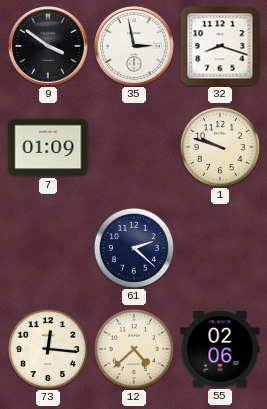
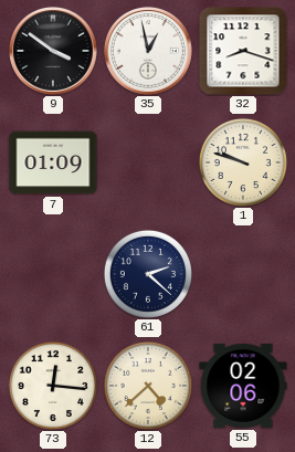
35: 2:58 -> 12:58 (149, 52)
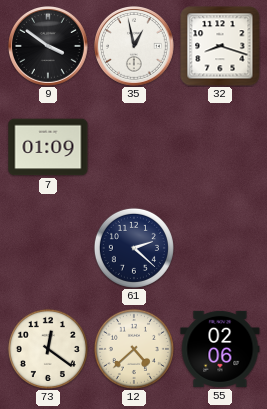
1: 9:48 -> none (243, 162)
73: 12:16 -> 12:21 (48, 349)
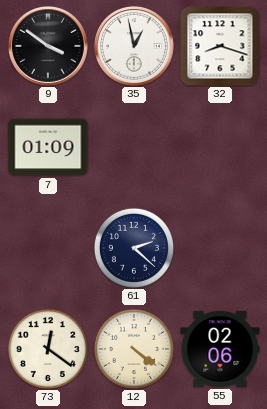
12: 4:38 -> 4:21 (134, 349)
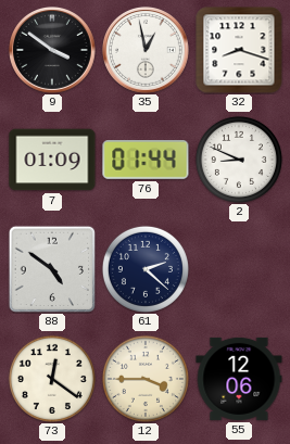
76: none -> 01:44 (146, 161)
2: none -> 8:49 (239, 160)
88: none -> 4:51 (51, 268)
12: 4:21 -> 3:45 (146, 379)
55: 02:06 -> 12:06 (239, 379)
